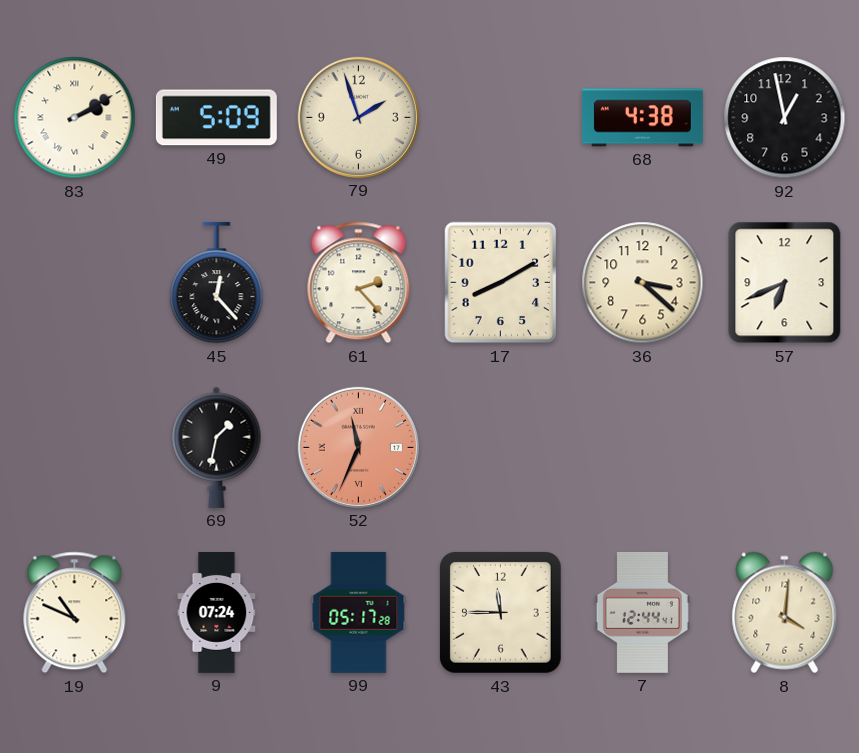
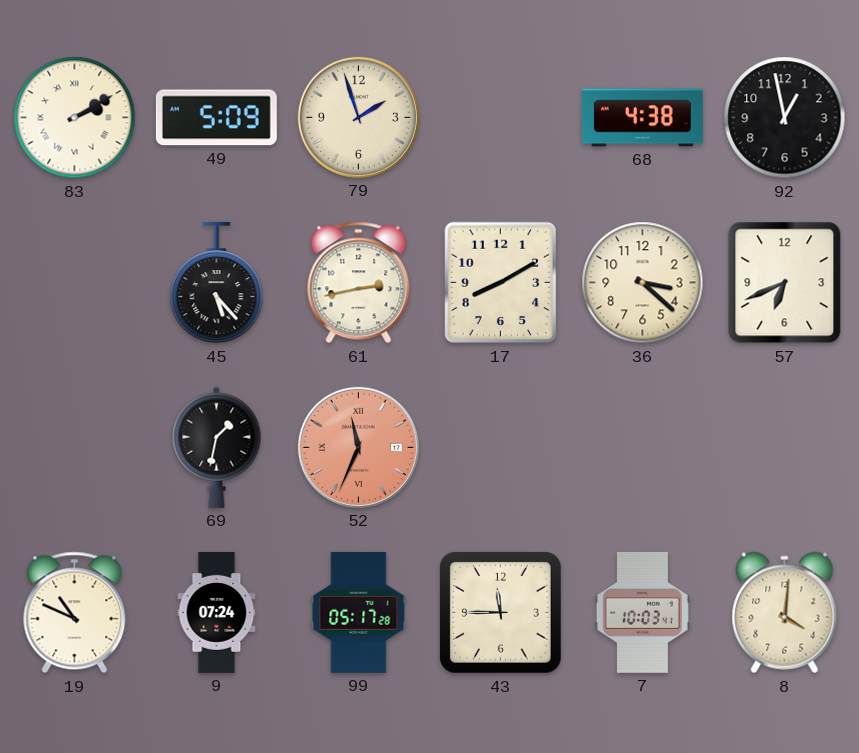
45: 12:23 -> 5:23 (217, 283)
61: 2:23 -> 2:43 (359, 283)
7: 12:44 -> 10:03 (642, 612)
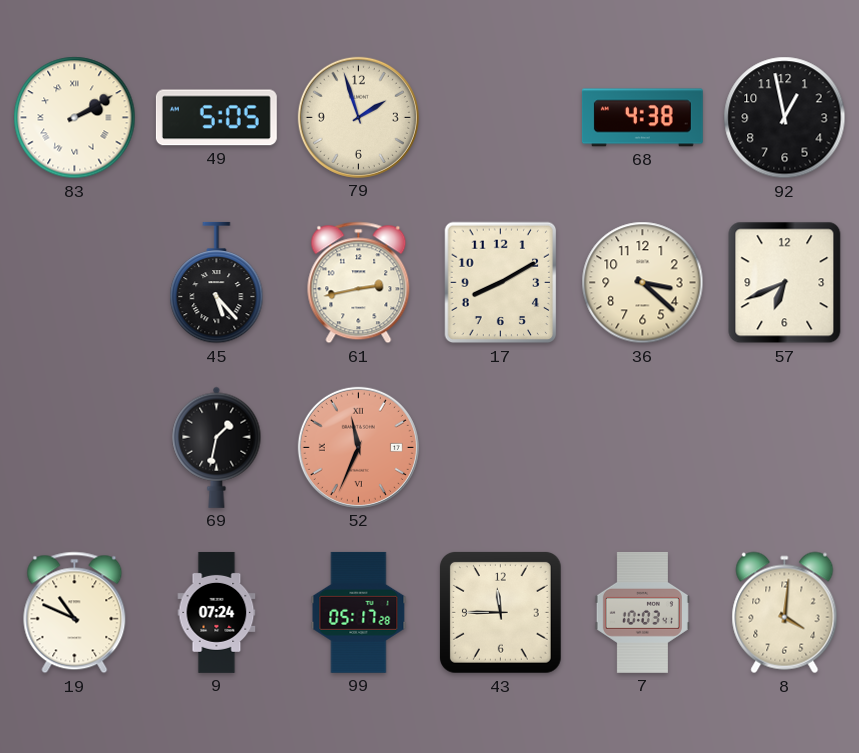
49: 5:09 -> 5:05 (216, 118)
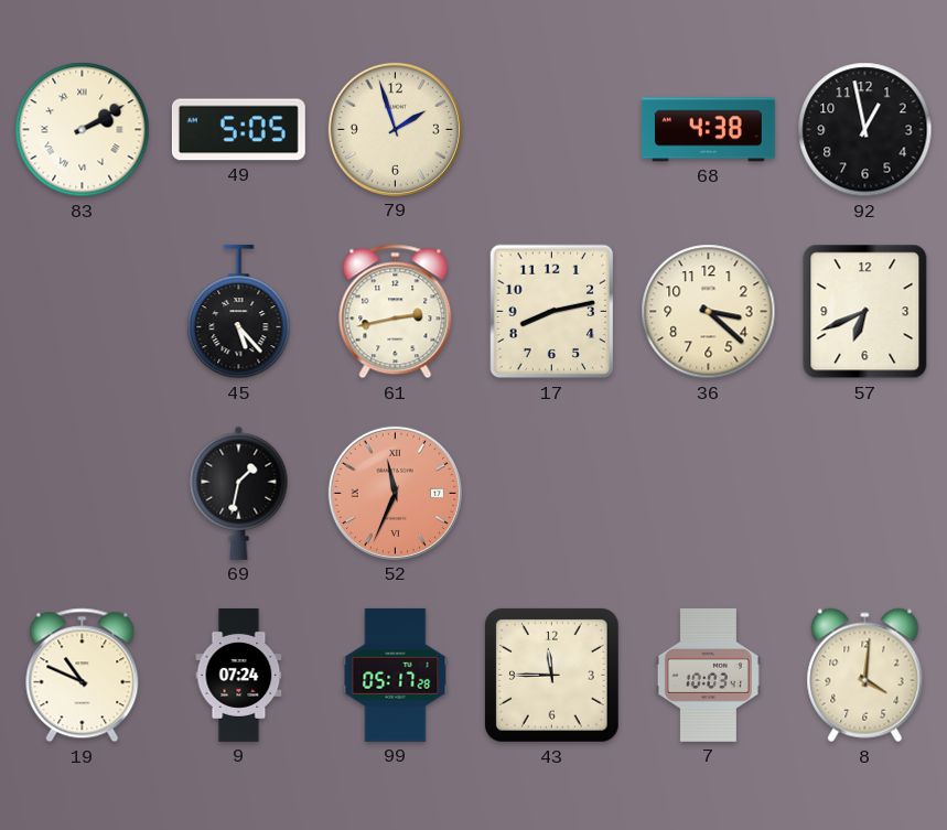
17: 8:10 -> 8:13 (552, 312)
